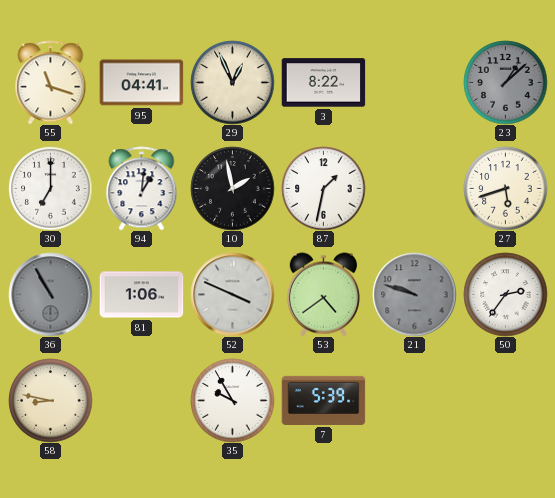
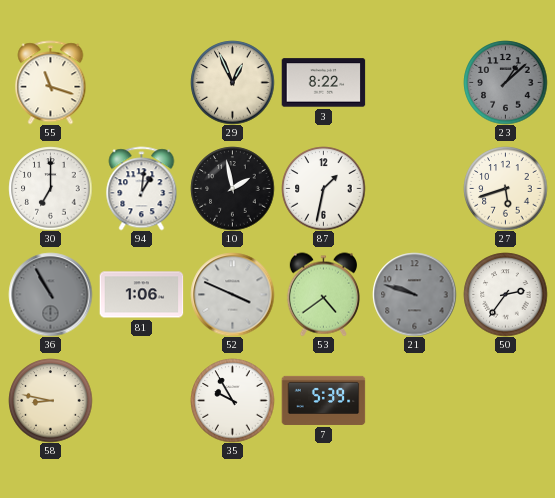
95: 04:41 -> none (141, 83)
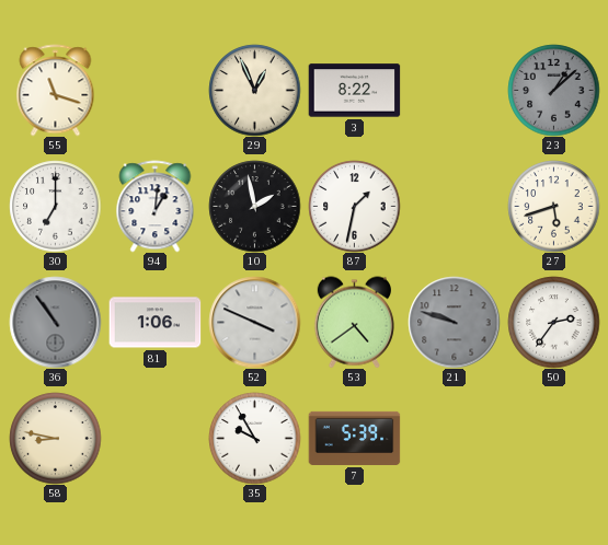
36: 10:55 -> 10:54 (55, 322)
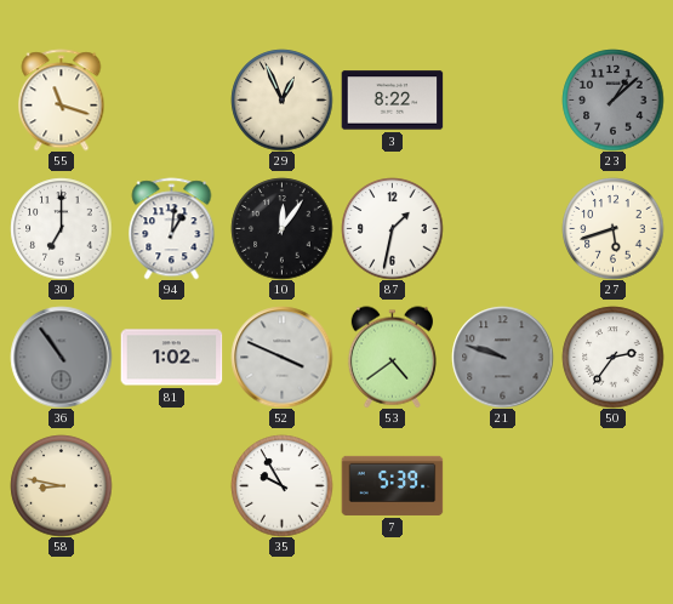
10: 1:58 -> 12:06 (281, 228)
81: 1:06 -> 1:02 (171, 358)
